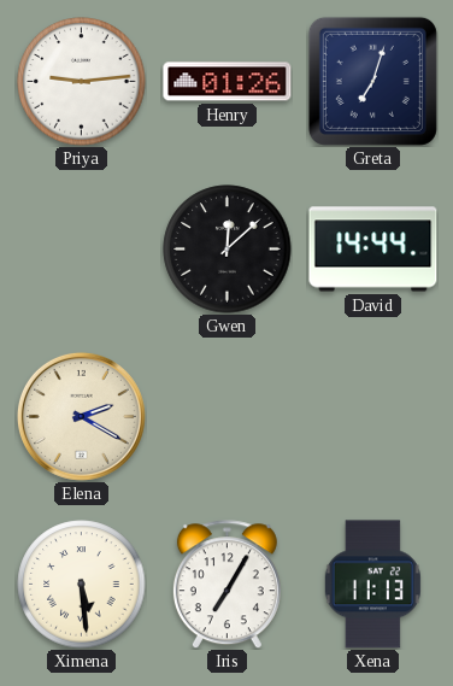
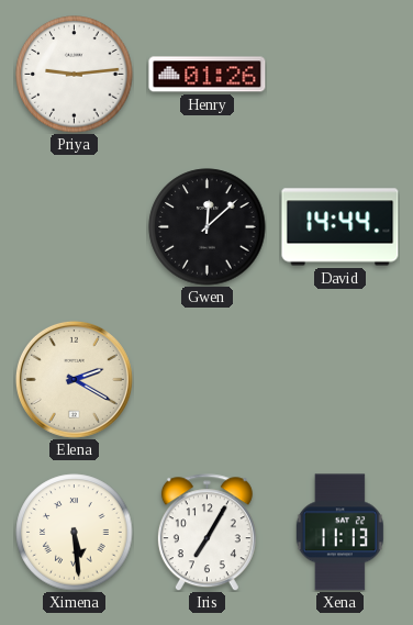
Greta: 7:03 -> none (372, 81)
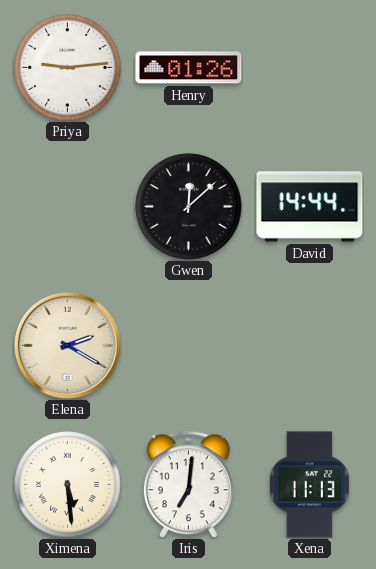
Iris: 7:05 -> 7:01 (188, 485)
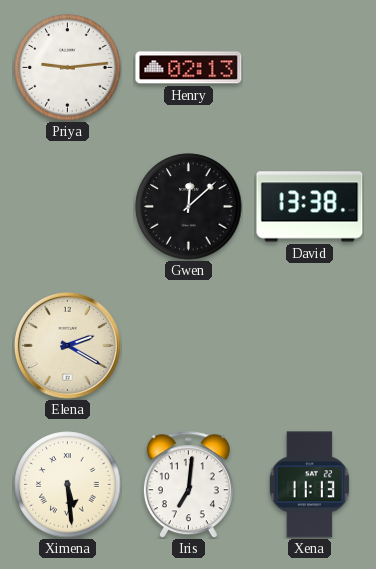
Henry: 01:26 -> 02:13 (189, 68)
David: 14:44 -> 13:38 (310, 207)
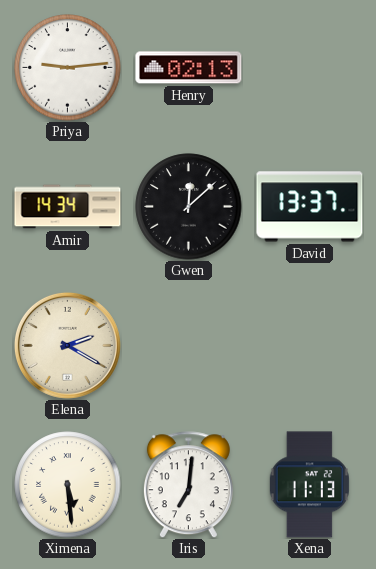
Amir: none -> 14:34 (68, 207)
David: 13:38 -> 13:37 (310, 207)
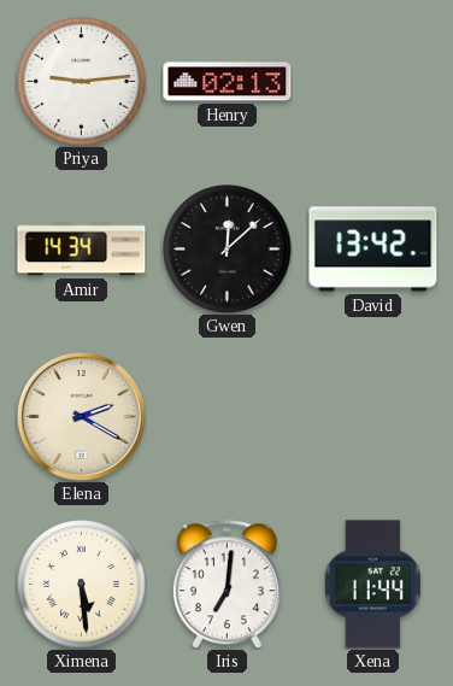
David: 13:37 -> 13:42 (373, 250)
Xena: 11:13 -> 11:44 (372, 585)
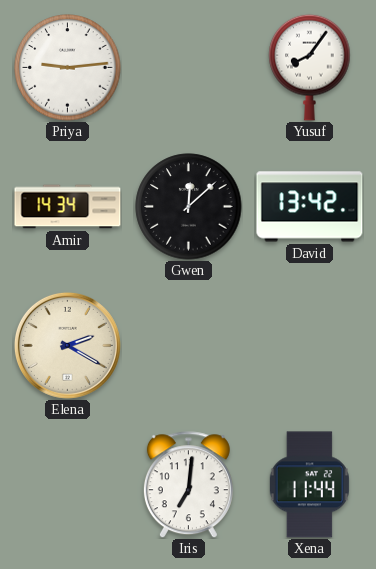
Henry: 02:13 -> none (228, 82)
Yusuf: none -> 8:06 (310, 67)
Ximena: 5:29 -> none (82, 585)
